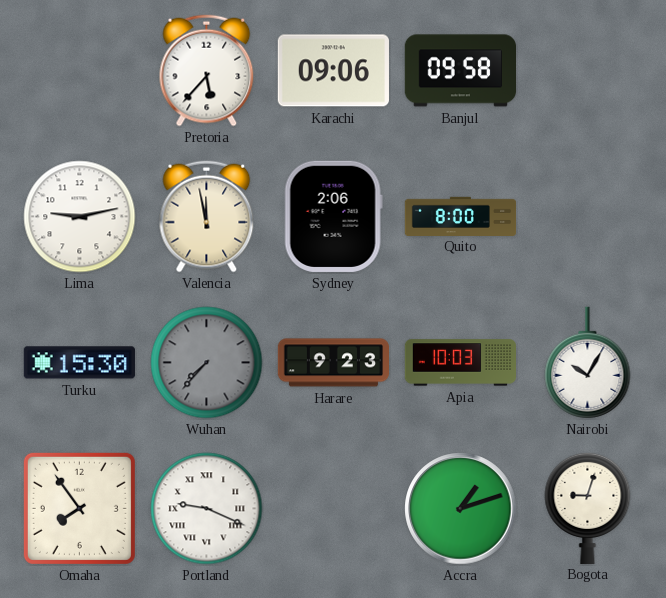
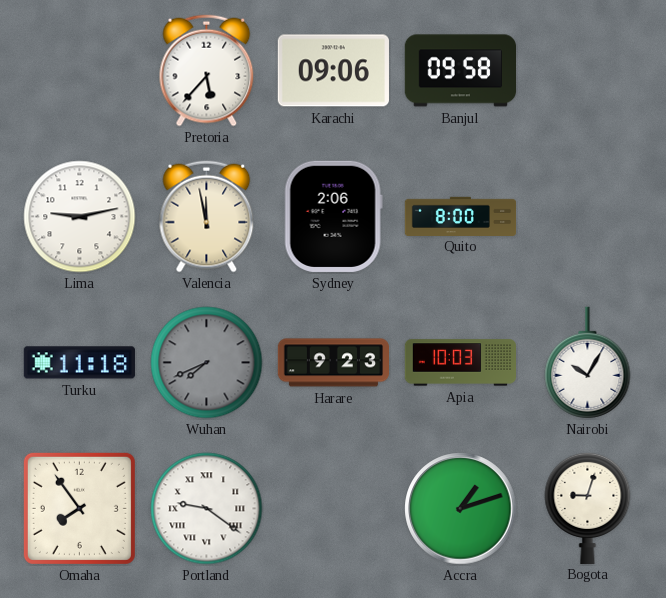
Turku: 15:30 -> 11:18 (79, 363)
Wuhan: 7:37 -> 7:41 (207, 363)
Portland: 9:19 -> 9:21 (207, 509)
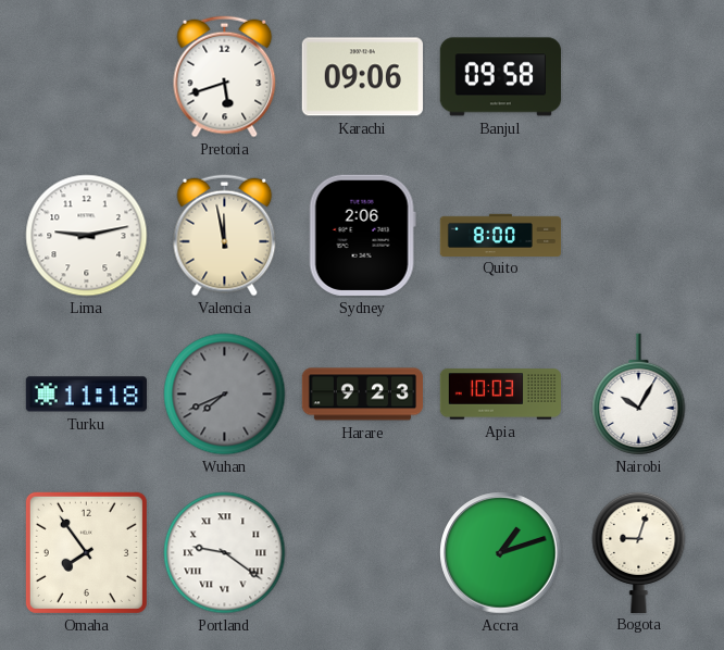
Pretoria: 5:37 -> 5:42 (225, 77)
